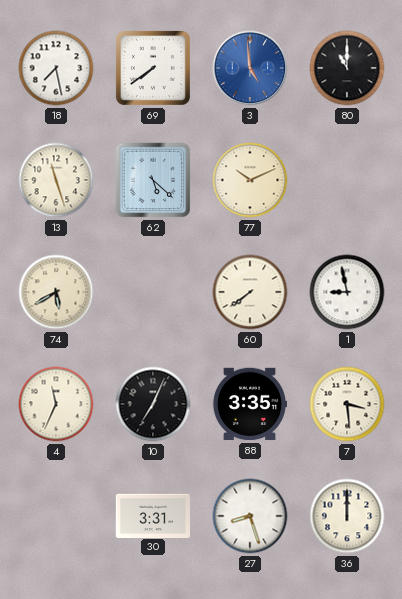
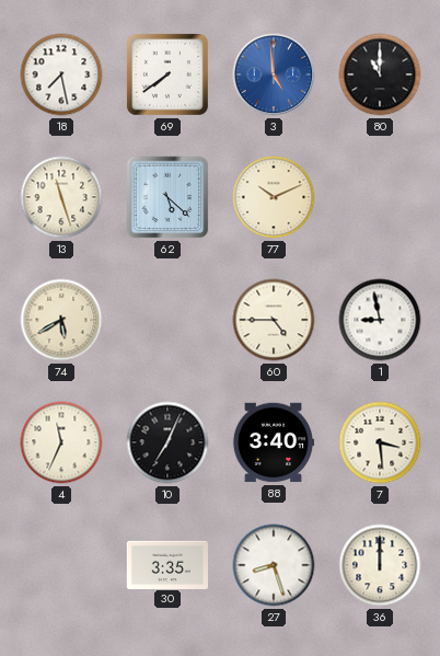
60: 7:39 -> 4:45 (274, 320)
88: 3:35 -> 3:40 (273, 442)
30: 3:31 -> 3:35 (167, 564)
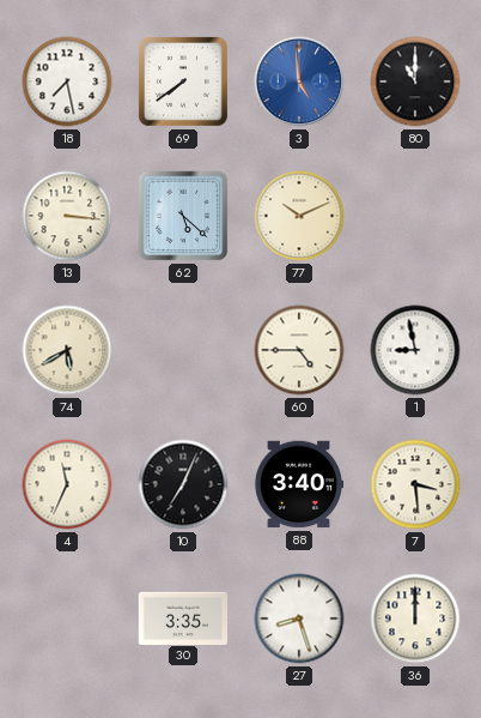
13: 11:27 -> 3:16 (67, 216)
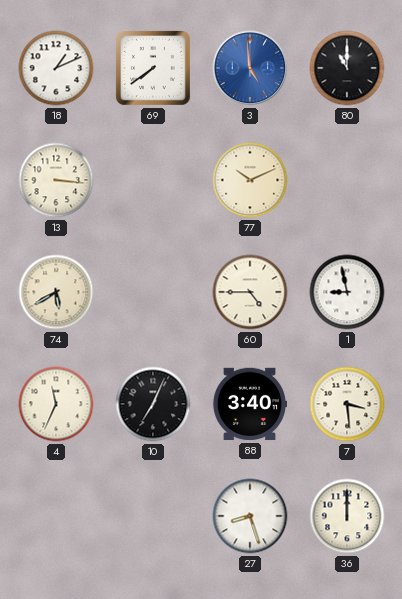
18: 7:28 -> 1:11 (56, 68)
62: 5:22 -> none (183, 216)
30: 3:35 -> none (183, 617)
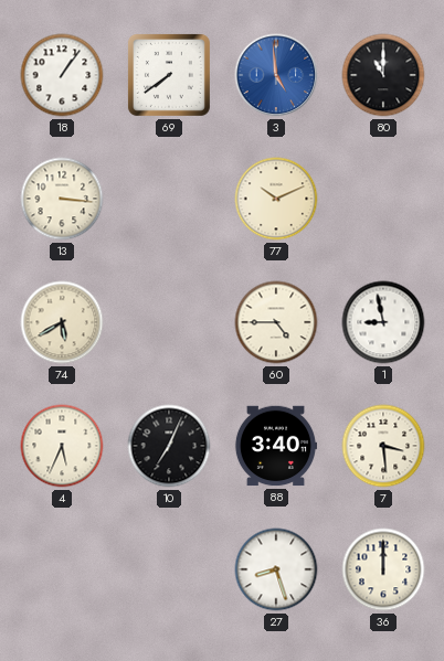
18: 1:11 -> 1:06 (62, 75)
4: 11:34 -> 5:34 (62, 446)
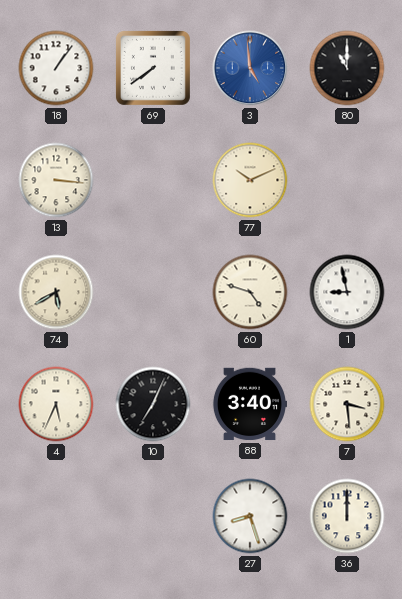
60: 4:45 -> 4:48 (250, 292)
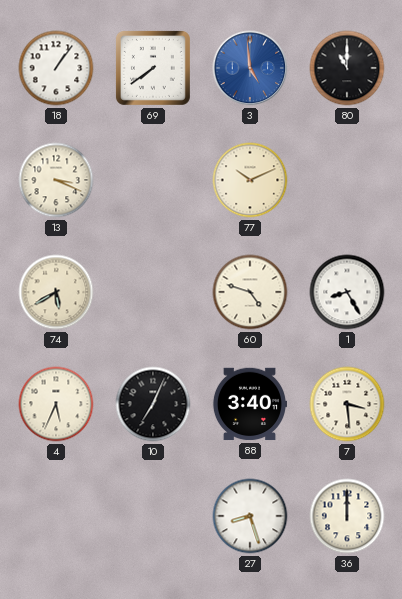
13: 3:16 -> 3:19 (56, 180)
1: 8:58 -> 8:25 (347, 292)
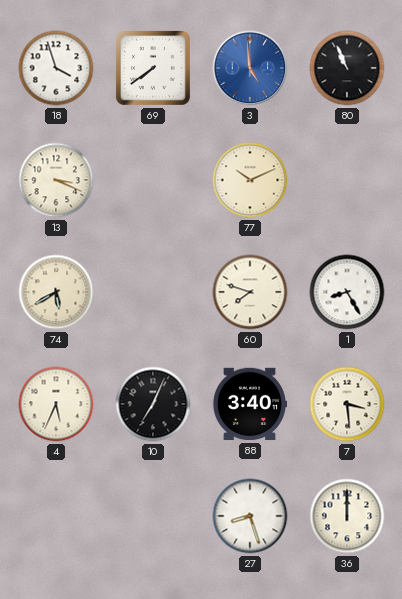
18: 1:06 -> 3:57 (56, 68)
80: 11:00 -> 10:56 (347, 68)
60: 4:48 -> 7:48 (250, 292)
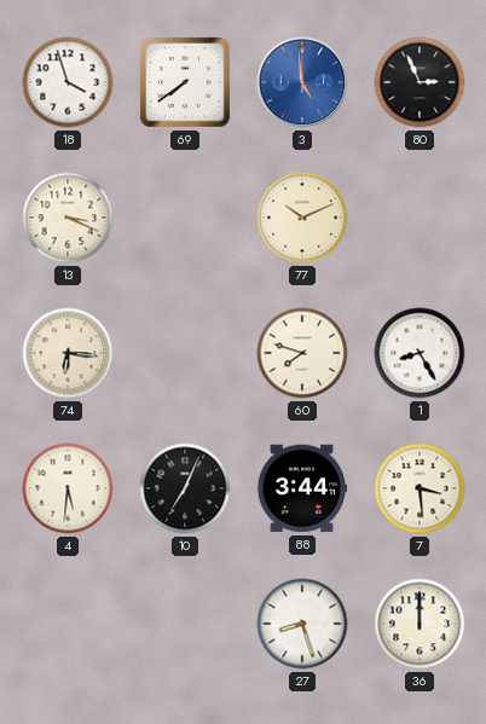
80: 10:56 -> 2:56 (420, 82)
74: 5:40 -> 6:16 (68, 353)
4: 5:34 -> 5:31 (68, 488)
88: 3:40 -> 3:44 (301, 488)
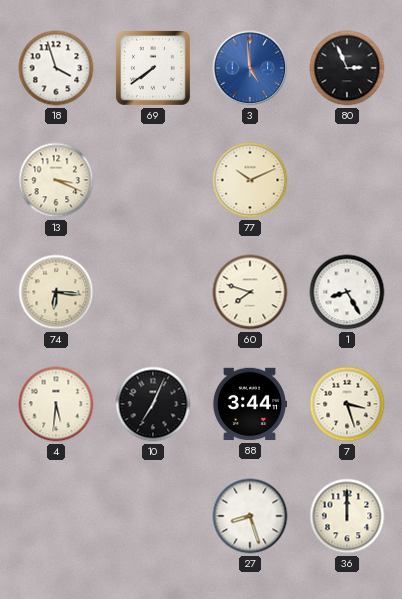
7: 3:29 -> 3:27 (347, 404)
